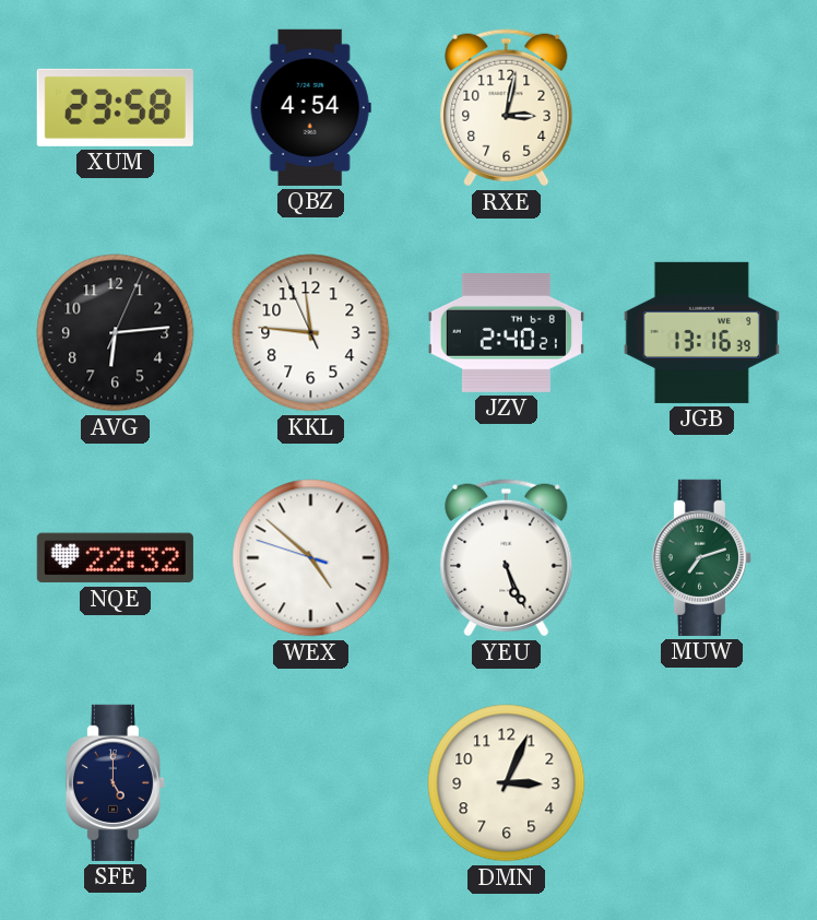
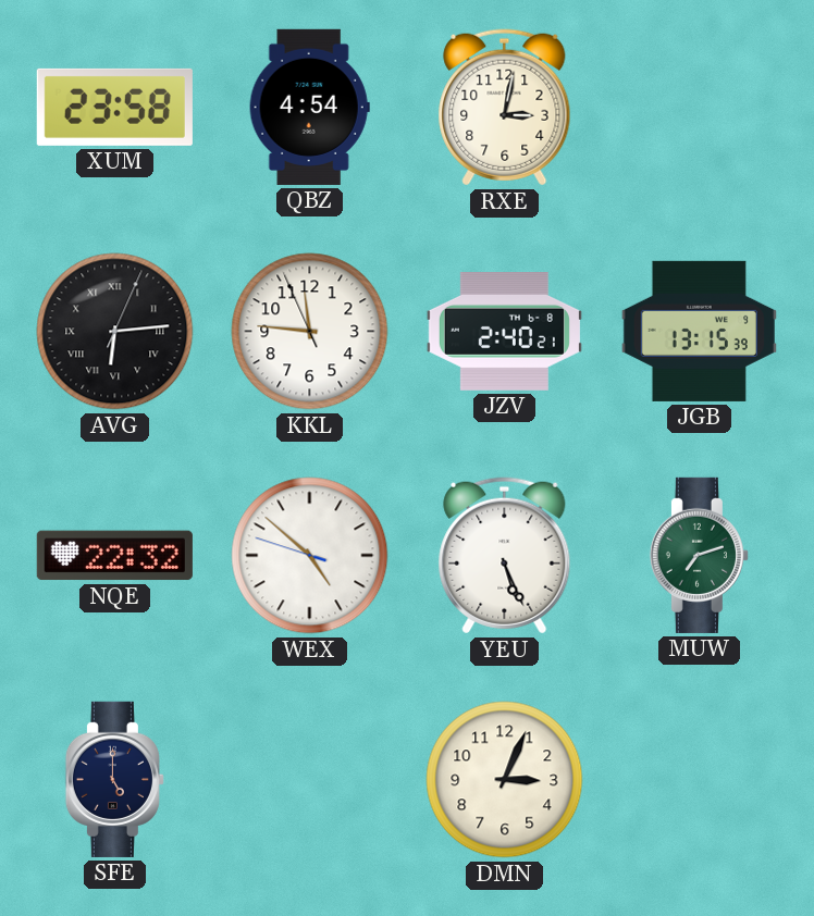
AVG numerals: Arabic -> Roman (115, 332)
JGB: 13:16 -> 13:15 (699, 331)
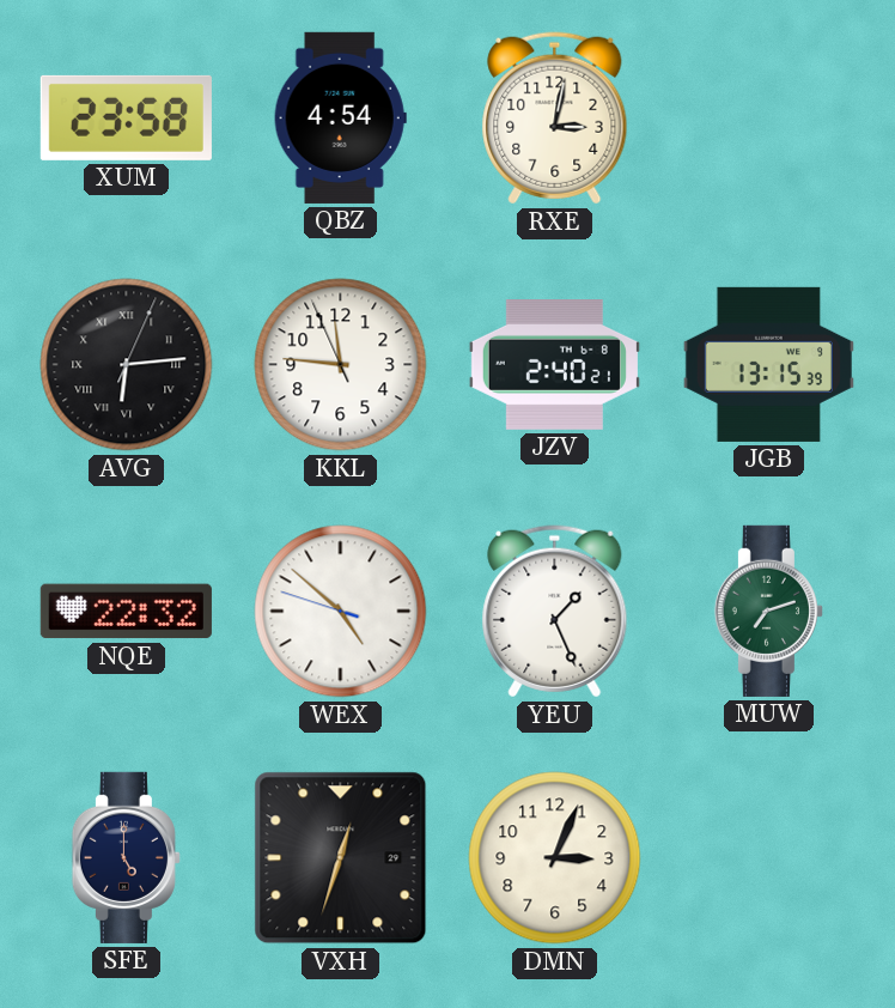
YEU: 5:26 -> 1:26 (555, 612)
VXH: none -> 12:33 (341, 858)
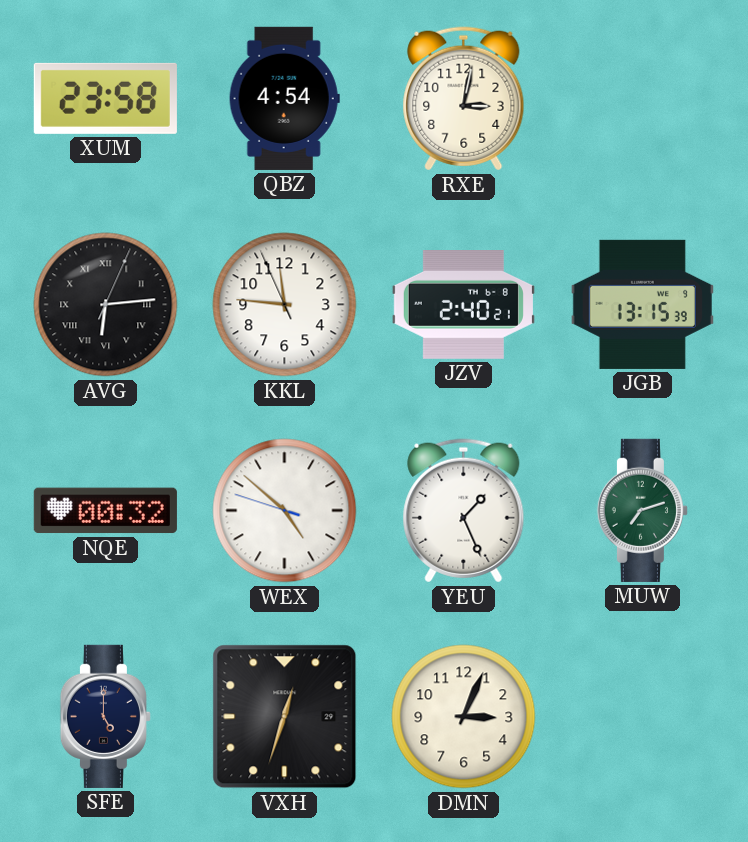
NQE: 22:32 -> 00:32 (105, 511)
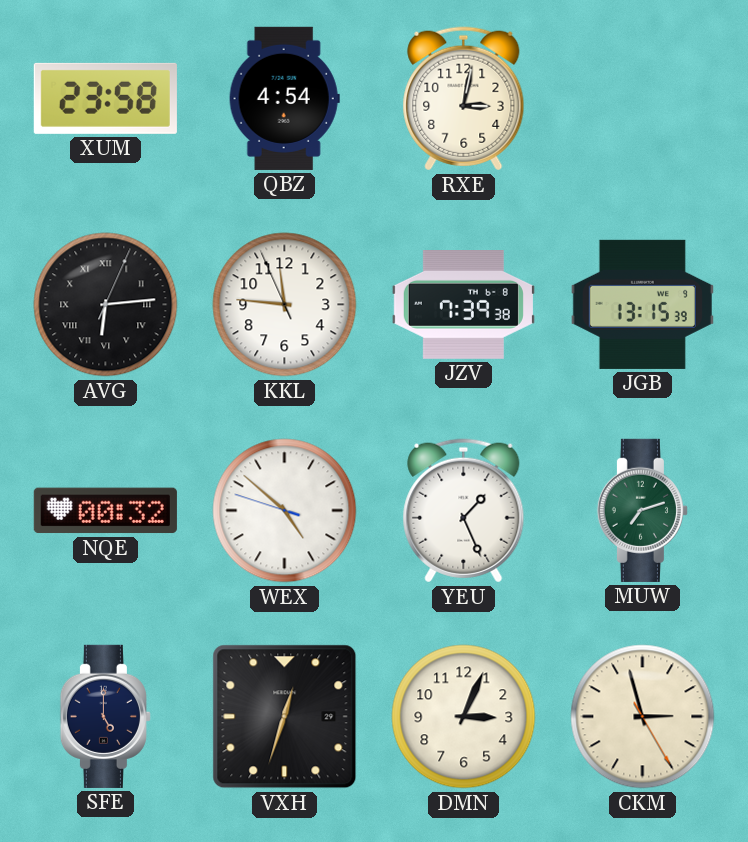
JZV: 2:40 -> 7:39 (463, 305)
CKM: none -> 2:57 (643, 717)
